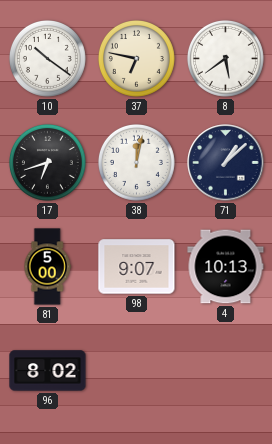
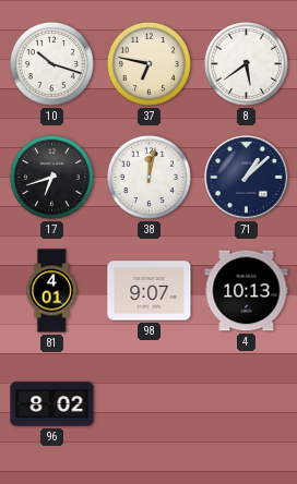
10: 10:21 -> 10:18 (51, 63)
81: 5:00 -> 4:01 (51, 291)
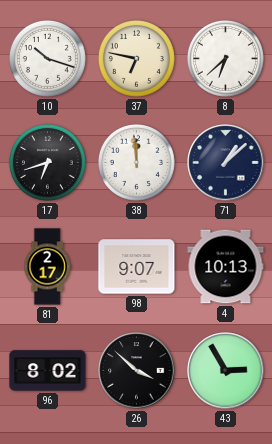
8: 5:39 -> 6:38 (225, 58)
38: 12:02 -> 11:59 (136, 162)
81: 4:01 -> 2:17 (47, 267)
26: none -> 3:52 (137, 371)
43: none -> 2:55 (226, 371)
